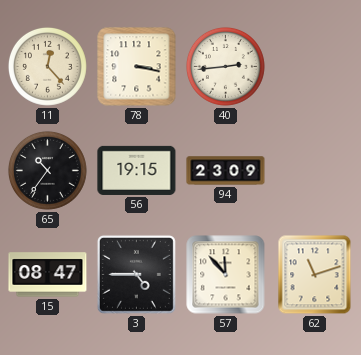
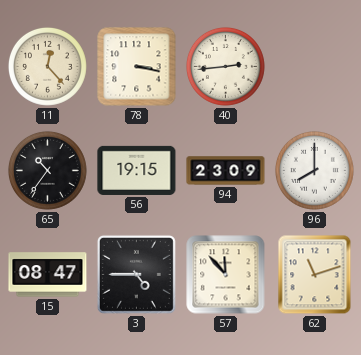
96: none -> 8:00 (314, 170)
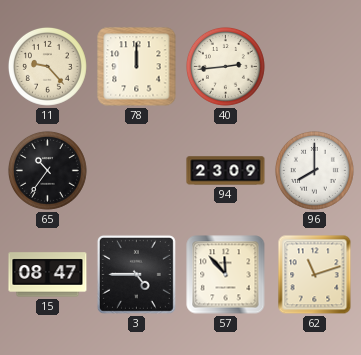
11: 12:23 -> 9:23 (47, 66)
78: 3:17 -> 12:00 (137, 67)
56: 19:15 -> none (137, 170)
